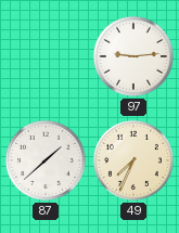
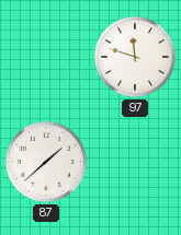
97: 9:14 -> 11:48 (135, 57)
49: 7:34 -> none (133, 160)
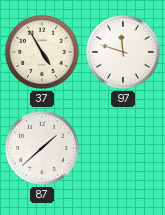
37: none -> 4:55 (42, 52)
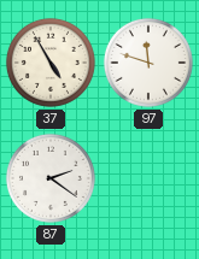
87: 1:38 -> 2:21 (51, 178)
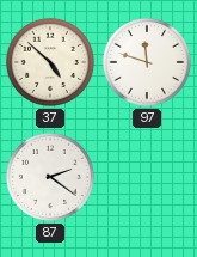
37: 4:55 -> 4:52 (50, 62)
